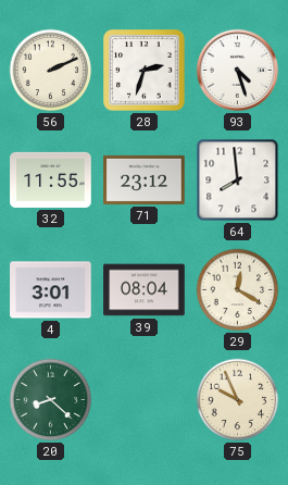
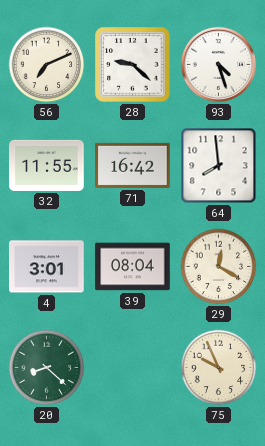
56: 2:11 -> 7:11 (47, 65)
28: 2:33 -> 9:22 (133, 65)
71: 23:12 -> 16:42 (133, 165)
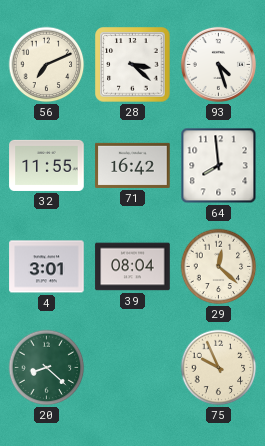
28: 9:22 -> 3:22 (133, 65)
29: 12:20 -> 12:22 (219, 267)
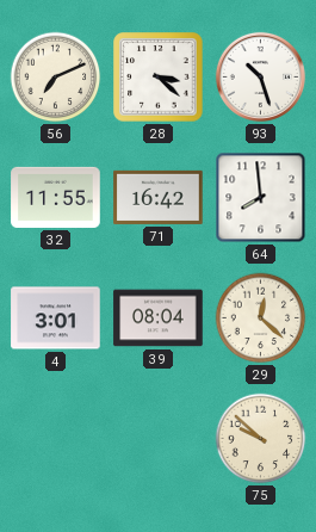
93: 4:27 -> 10:27 (260, 76)
20: 8:22 -> none (47, 368)
75: 9:56 -> 9:52 (261, 439)
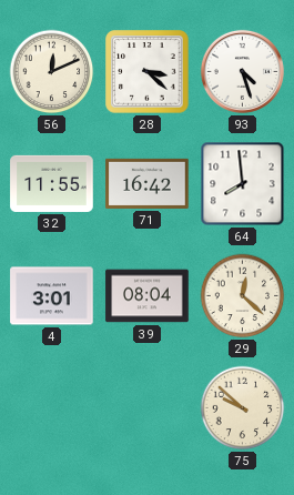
56: 7:11 -> 12:11 (52, 72)
93: 10:27 -> 4:27 (242, 71)
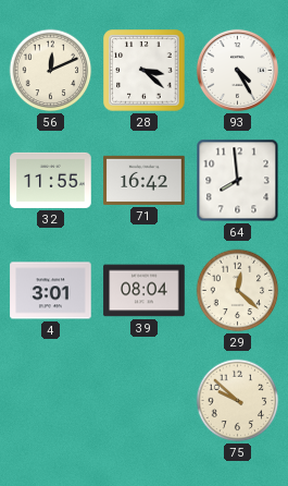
93: 4:27 -> 4:25 (237, 70)
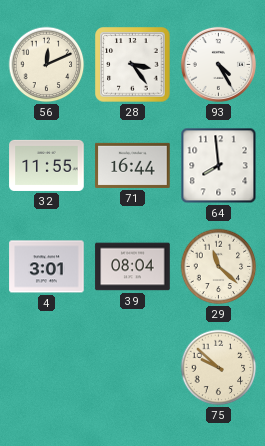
28: 3:22 -> 3:24 (133, 65)
71: 16:42 -> 16:44 (133, 165)
29: 12:22 -> 11:22 (219, 267)
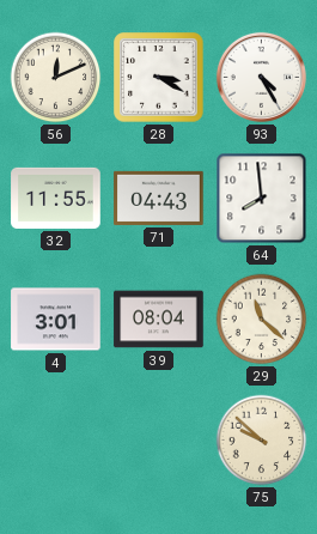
28: 3:24 -> 3:20 (159, 78)
71: 16:44 -> 04:43 (159, 198)
